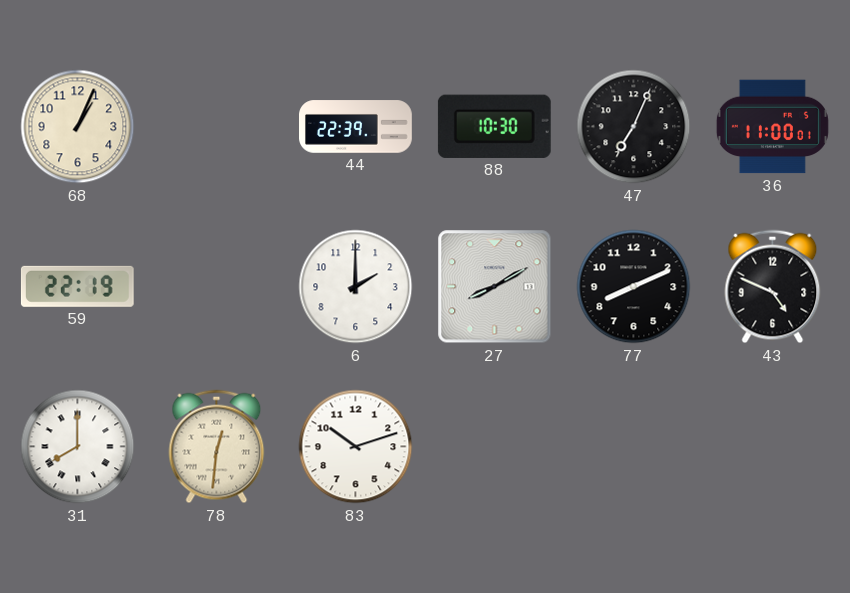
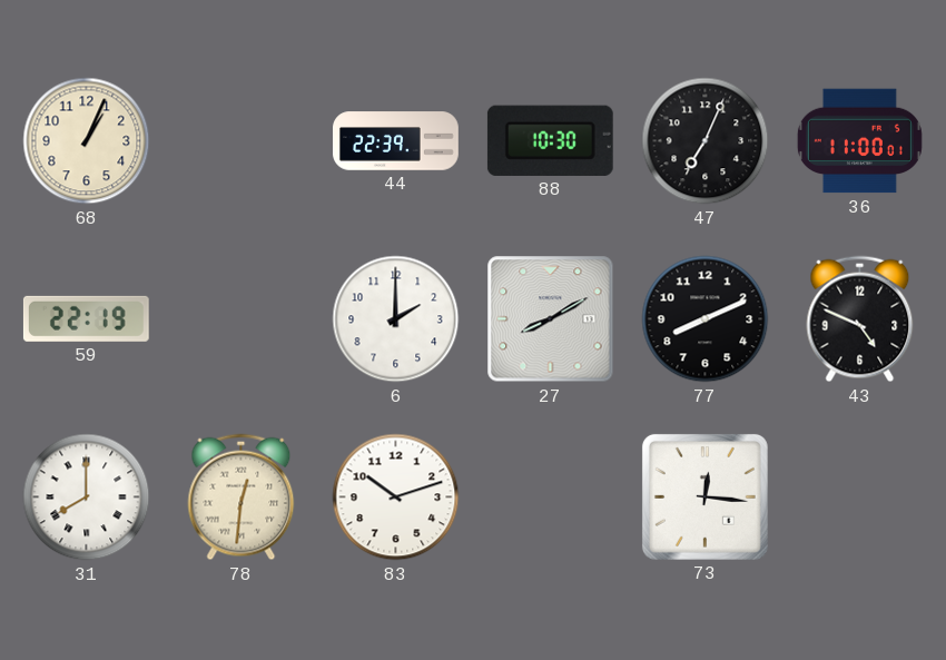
73: none -> 12:16 (704, 496)
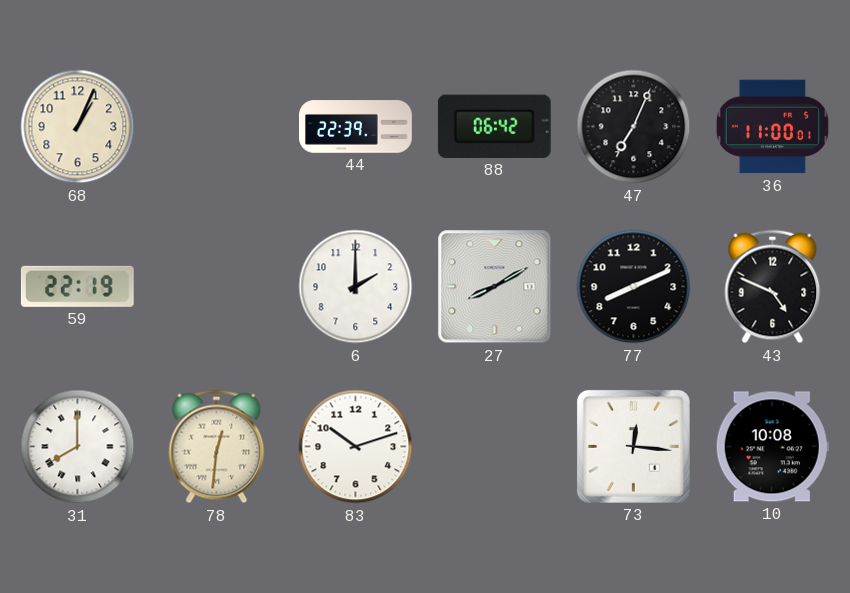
88: 10:30 -> 06:42 (494, 126)
10: none -> 10:08 (772, 447)
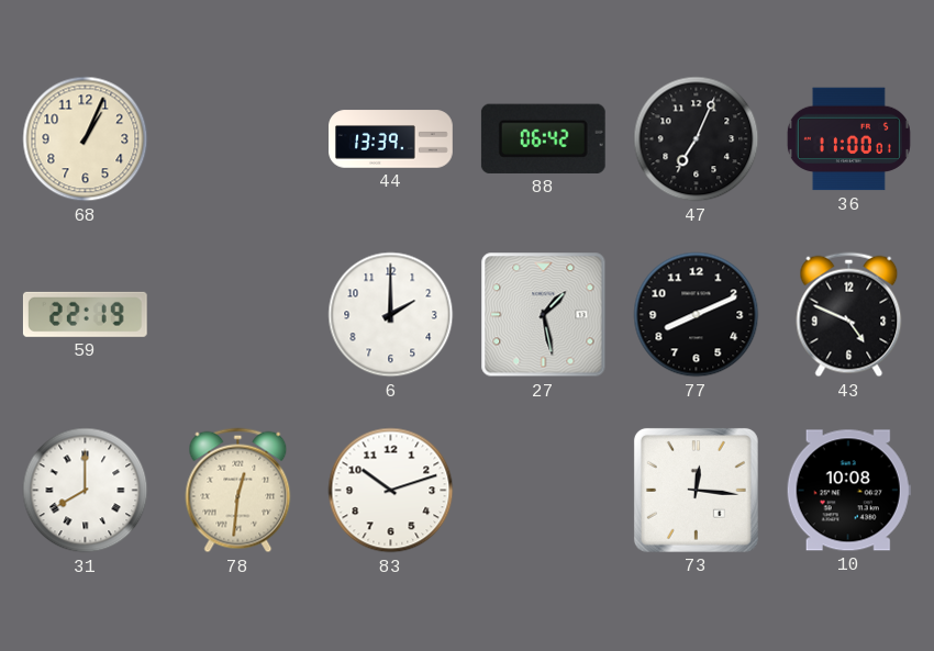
44: 22:39 -> 13:39 (391, 139)
27: 8:10 -> 1:28 (544, 315)
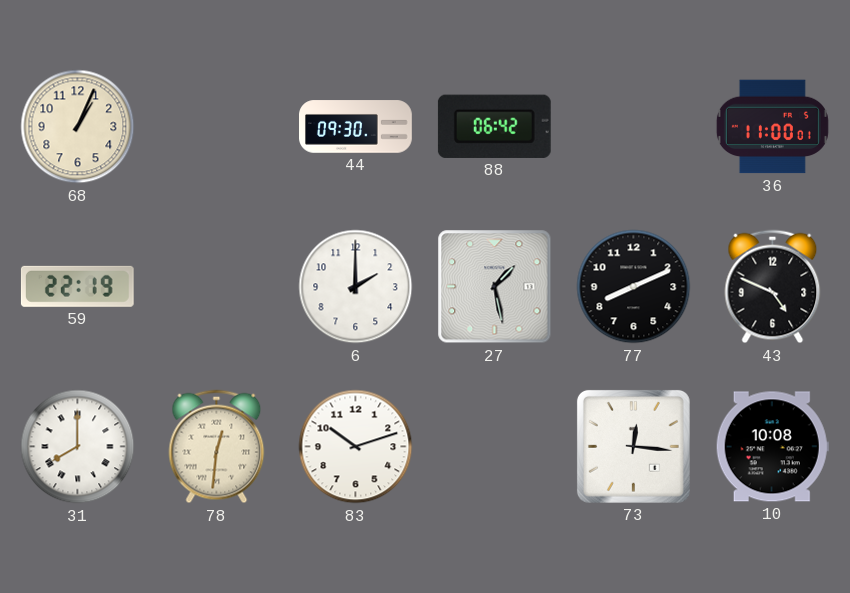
44: 13:39 -> 09:30 (356, 127)
47: 7:04 -> none (697, 139)
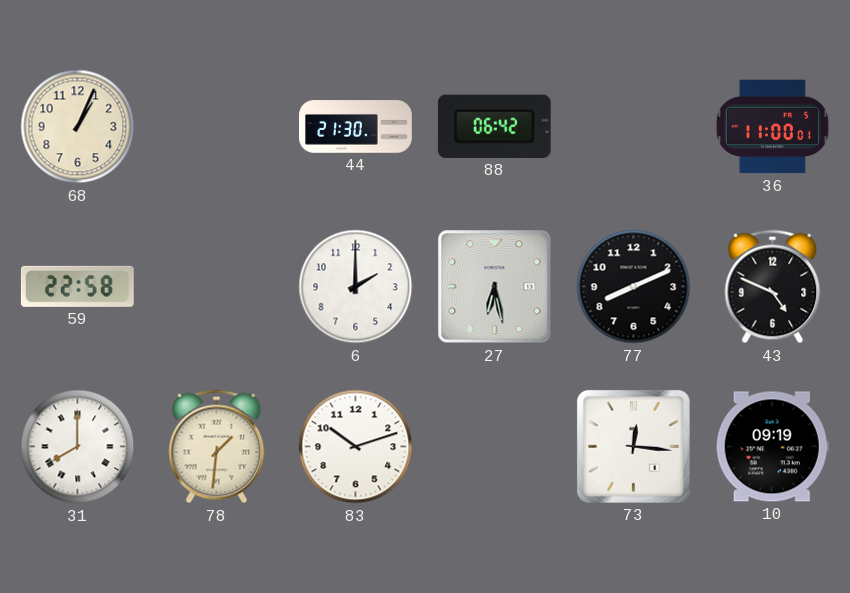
44: 09:30 -> 21:30 (356, 127)
59: 22:19 -> 22:58 (77, 286)
27: 1:28 -> 6:28 (495, 287)
78: 12:31 -> 1:31 (217, 447)
10: 10:08 -> 09:19 (772, 447)
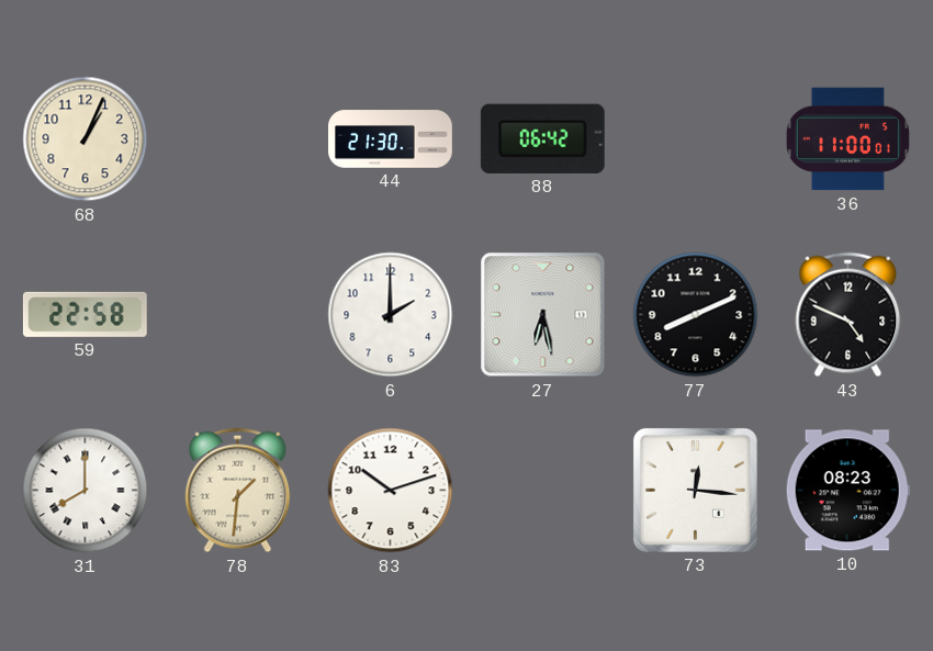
10: 09:19 -> 08:23 (847, 491)
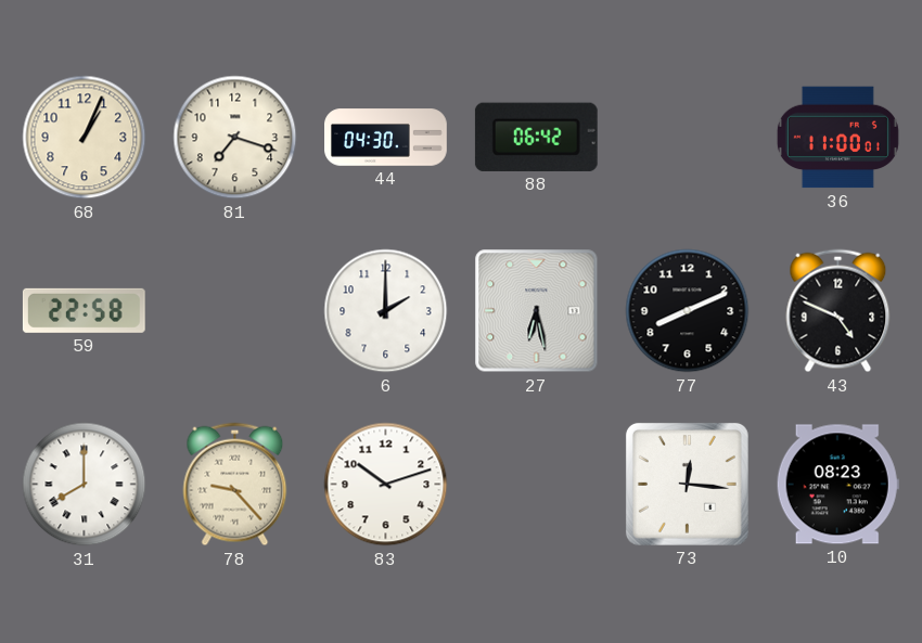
81: none -> 7:18 (235, 138)
44: 21:30 -> 04:30 (386, 138)
78: 1:31 -> 9:23 (235, 485)
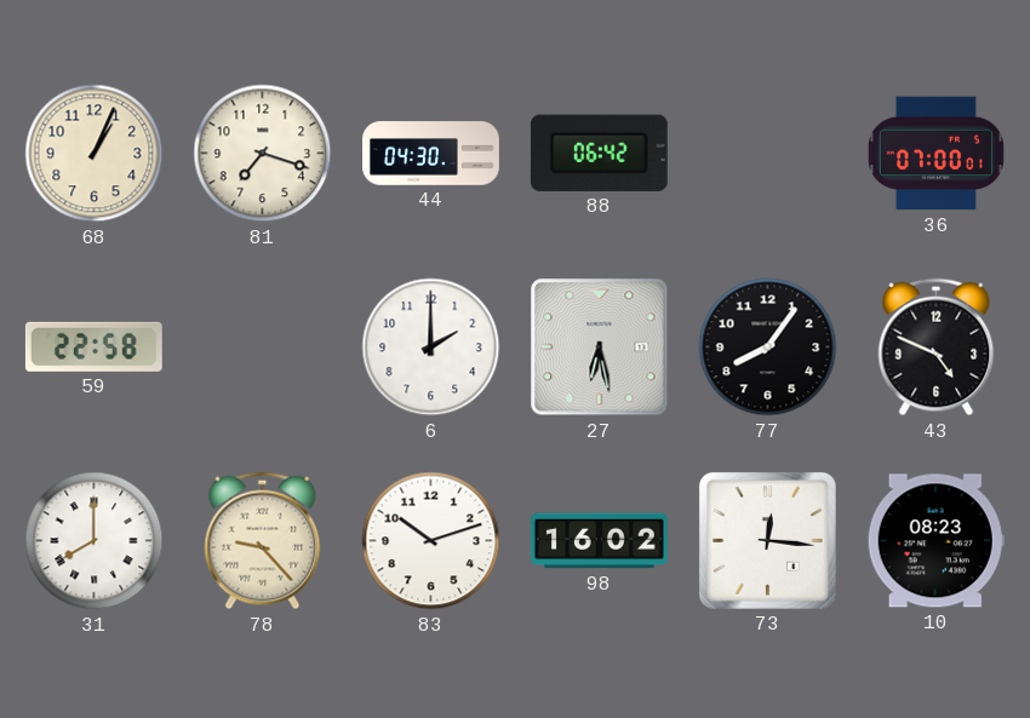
36: 11:00 -> 07:00 (935, 154)
77: 8:11 -> 8:06 (768, 347)
98: none -> 16:02 (600, 541)
